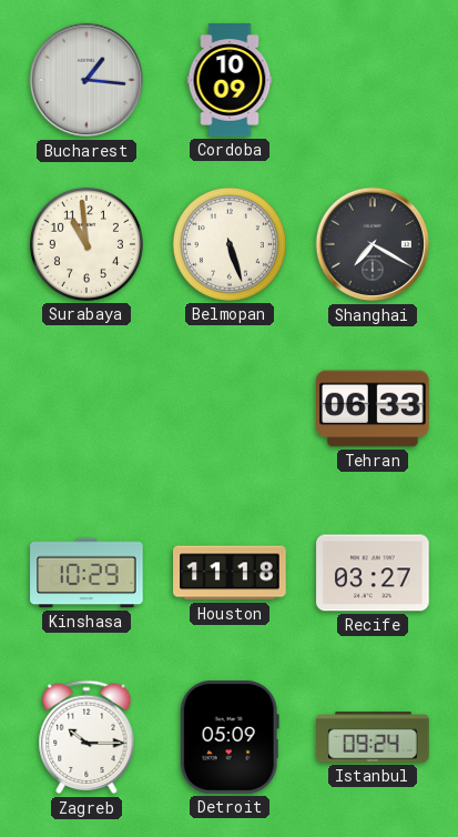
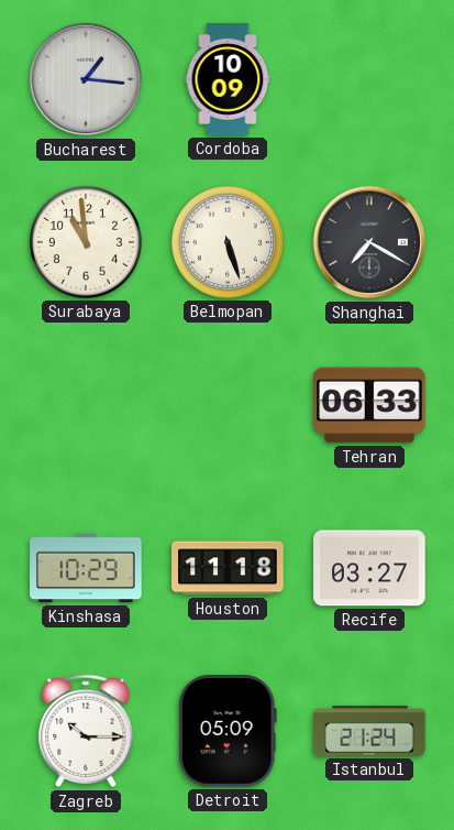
Istanbul: 09:24 -> 21:24 (369, 731)
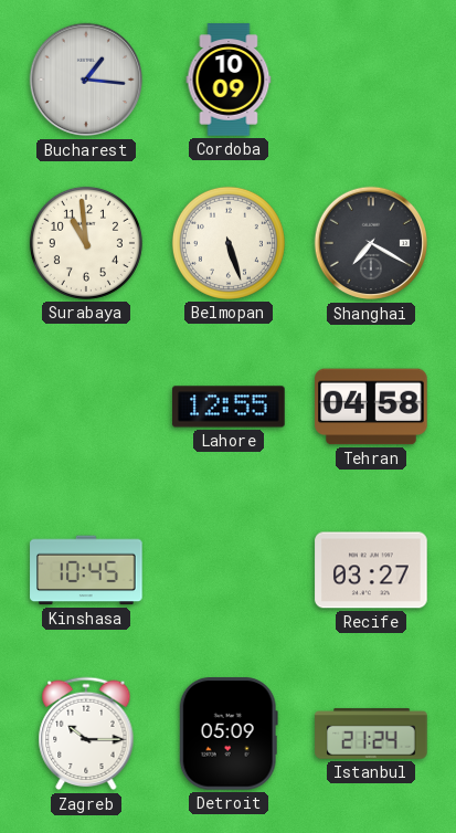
Lahore: none -> 12:55 (229, 407)
Tehran: 06:33 -> 04:58 (371, 407)
Kinshasa: 10:29 -> 10:45 (86, 570)
Houston: 11:18 -> none (228, 568)
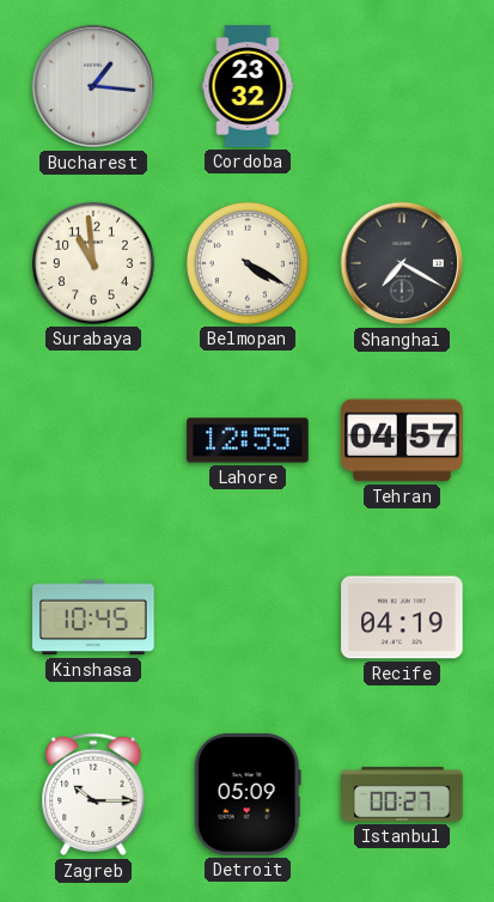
Cordoba: 10:09 -> 23:32 (248, 86)
Belmopan: 5:27 -> 4:20 (248, 263)
Tehran: 04:58 -> 04:57 (402, 440)
Recife: 03:27 -> 04:19 (402, 617)
Istanbul: 21:24 -> 00:27 (402, 794)
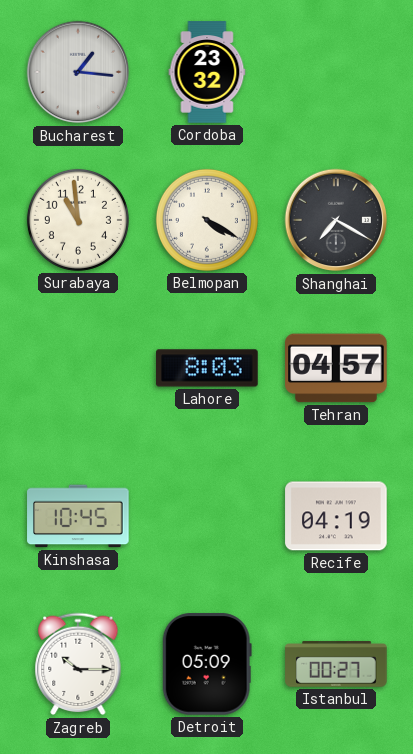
Lahore: 12:55 -> 8:03 (207, 368)
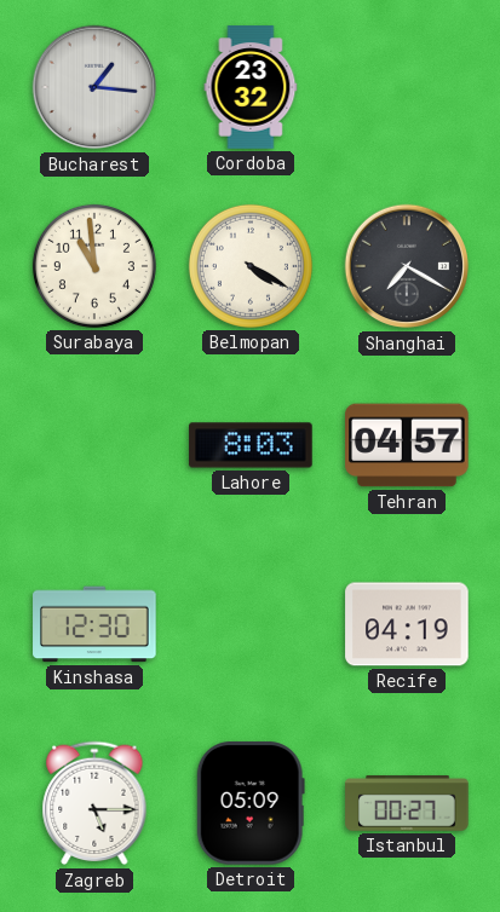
Kinshasa: 10:45 -> 12:30 (94, 624)
Zagreb: 10:15 -> 5:15 (94, 803)
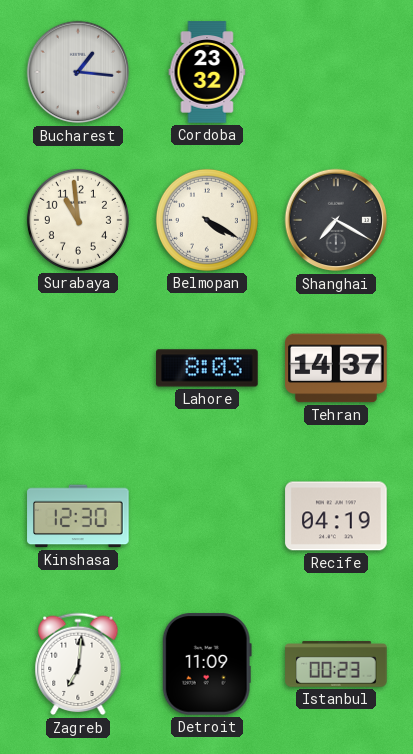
Tehran: 04:57 -> 14:37 (336, 368)
Zagreb: 5:15 -> 7:01 (78, 664)
Detroit: 05:09 -> 11:09 (207, 664)
Istanbul: 00:27 -> 00:23 (336, 664)
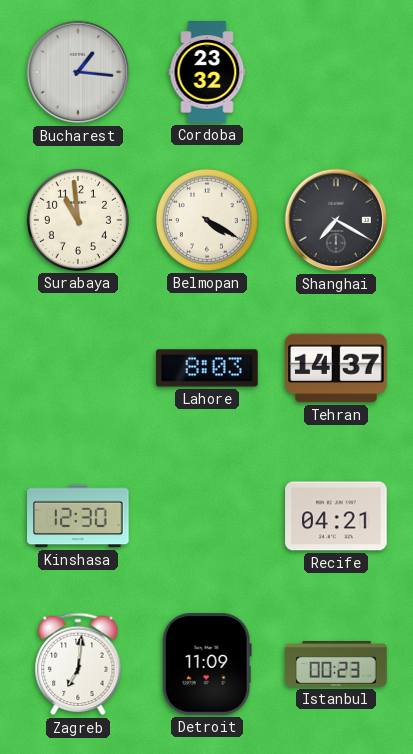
Recife: 04:19 -> 04:21 (336, 516)
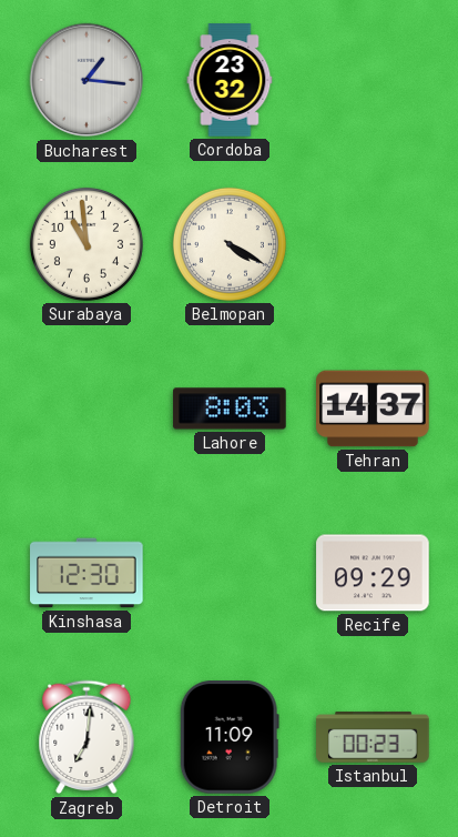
Shanghai: 7:20 -> none (336, 220)
Recife: 04:21 -> 09:29 (373, 573)
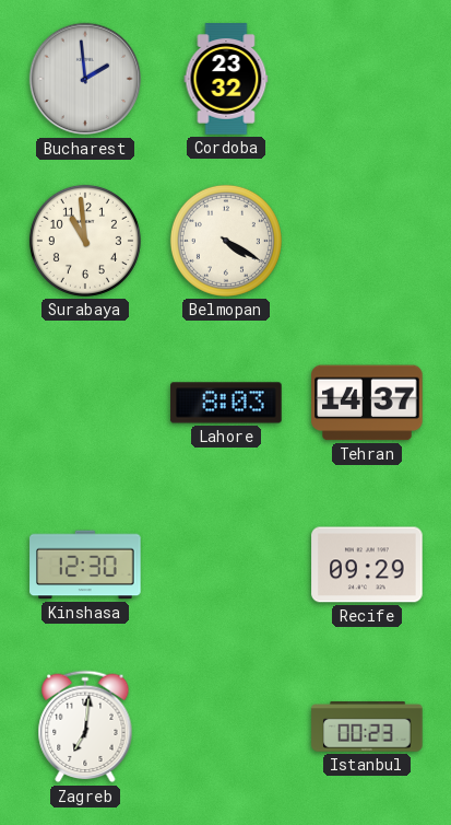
Bucharest: 1:16 -> 1:59 (85, 79)
Detroit: 11:09 -> none (230, 737)
